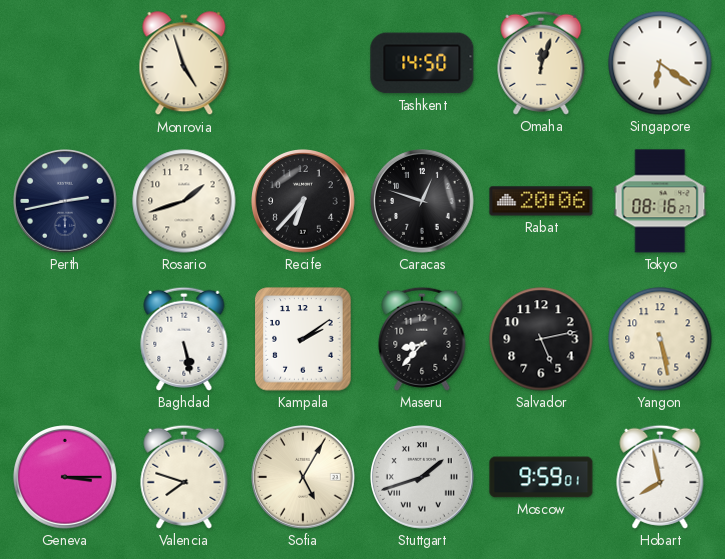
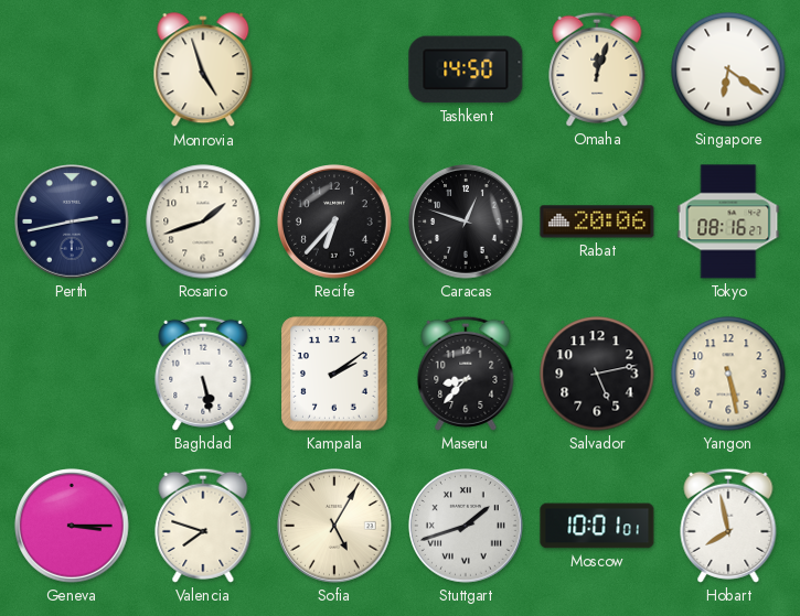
Moscow: 9:59 -> 10:01 (597, 526)
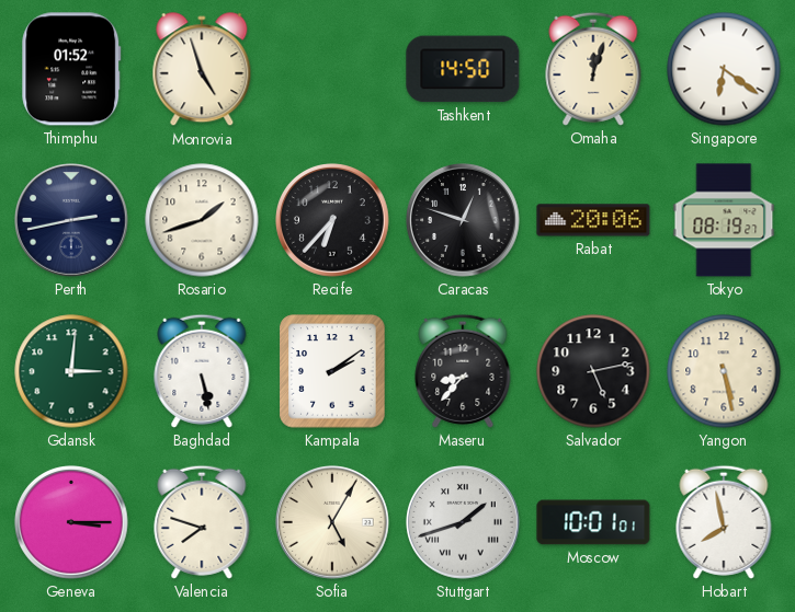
Thimphu: none -> 01:52 (71, 69)
Tokyo: 08:16 -> 08:19 (724, 220)
Gdansk: none -> 3:01 (71, 371)
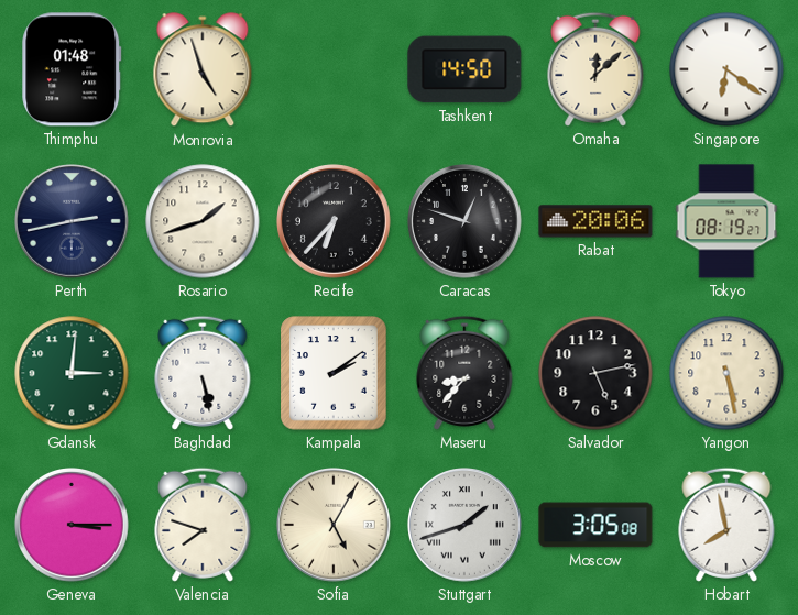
Thimphu: 01:52 -> 01:48 (72, 69)
Omaha: 12:03 -> 12:08 (595, 69)
Moscow: 10:01 -> 3:05 (595, 525)
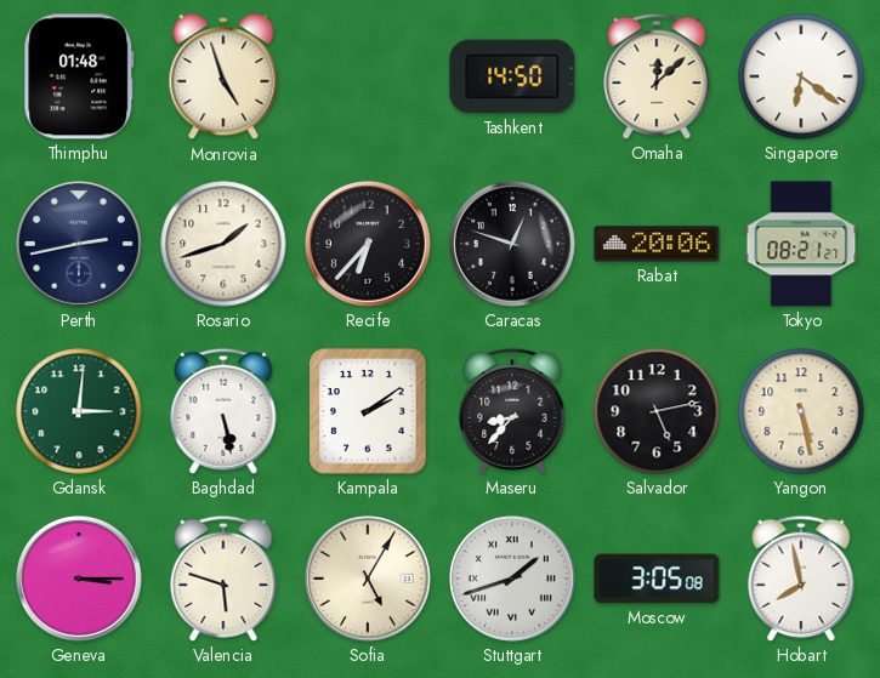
Tokyo: 08:19 -> 08:21 (801, 244)
Valencia: 7:48 -> 5:48 (223, 579)
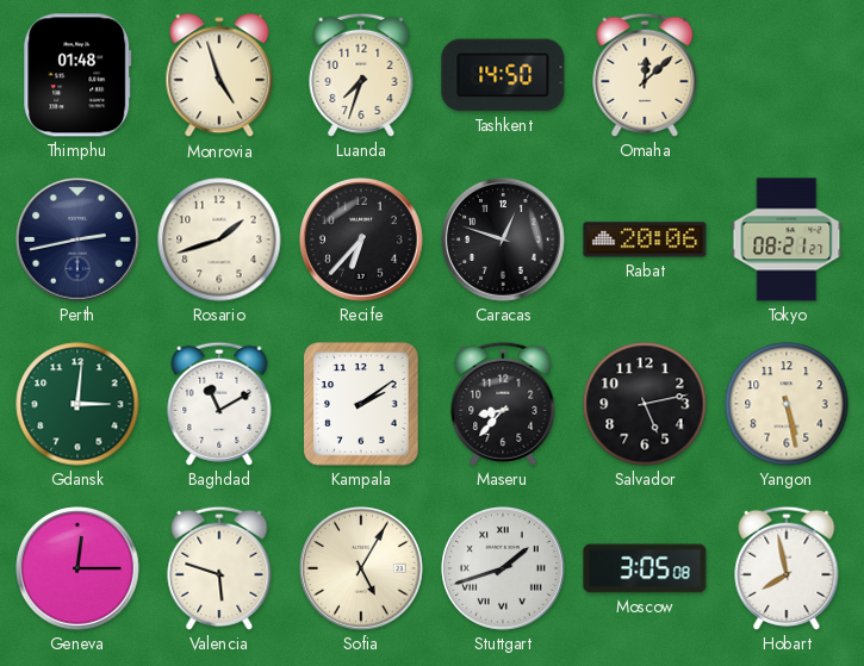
Luanda: none -> 7:33 (361, 75)
Singapore: 6:21 -> none (801, 76)
Baghdad: 5:28 -> 11:10 (219, 404)
Geneva: 3:15 -> 12:15 (79, 569)
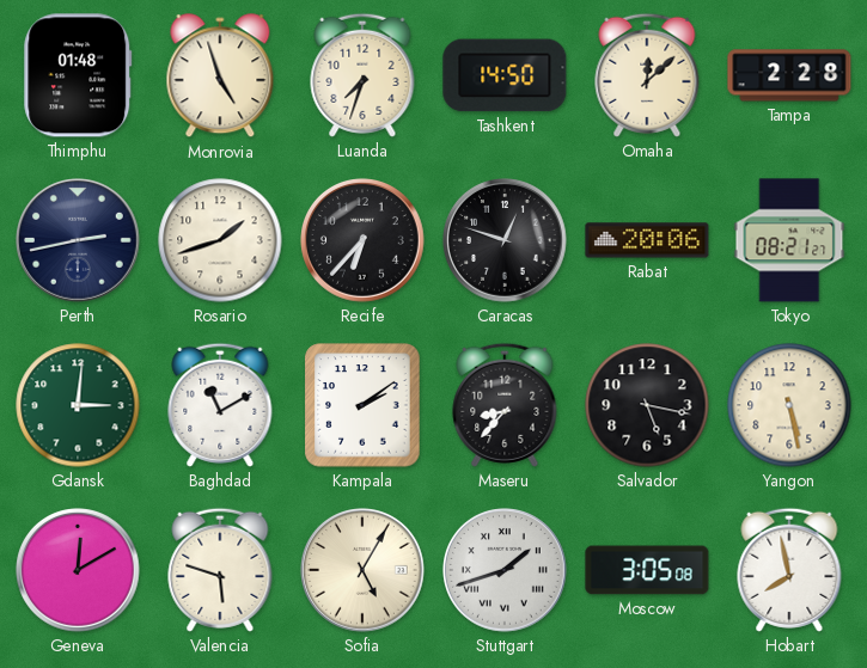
Tampa: none -> 2:28 (789, 75)
Salvador: 5:13 -> 5:17 (647, 405)
Geneva: 12:15 -> 12:10 (79, 571)
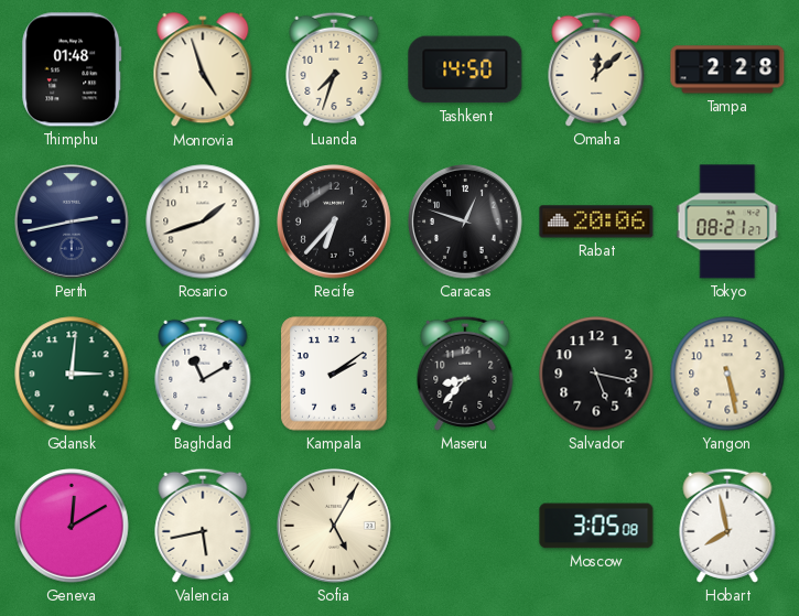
Valencia: 5:48 -> 5:43 (203, 526)
Stuttgart: 1:42 -> none (506, 571)
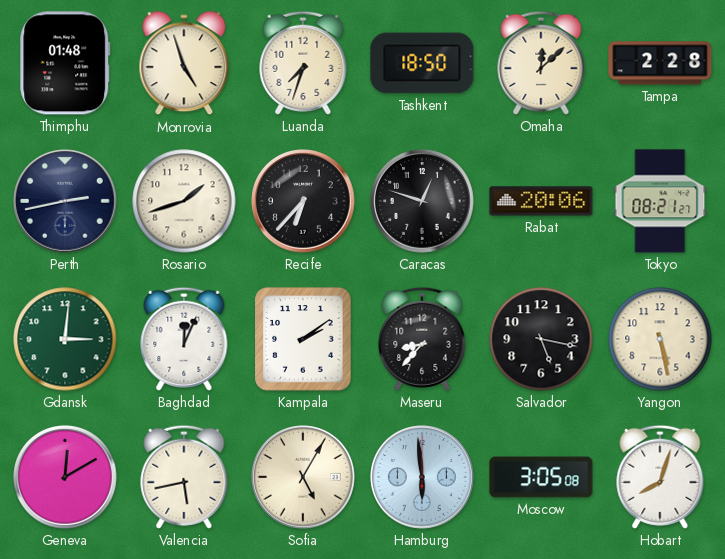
Tashkent: 14:50 -> 18:50 (422, 63)
Baghdad: 11:10 -> 12:04 (184, 339)
Hamburg: none -> 5:59 (423, 478)
Hobart: 7:58 -> 8:03 (660, 477)
